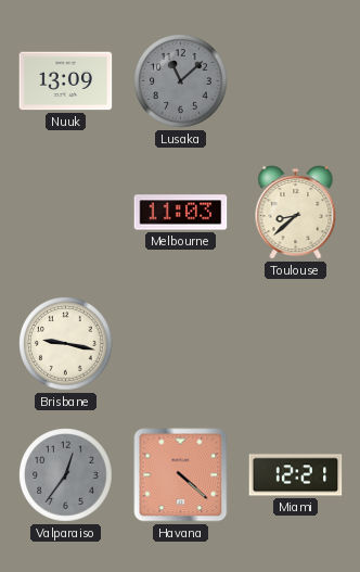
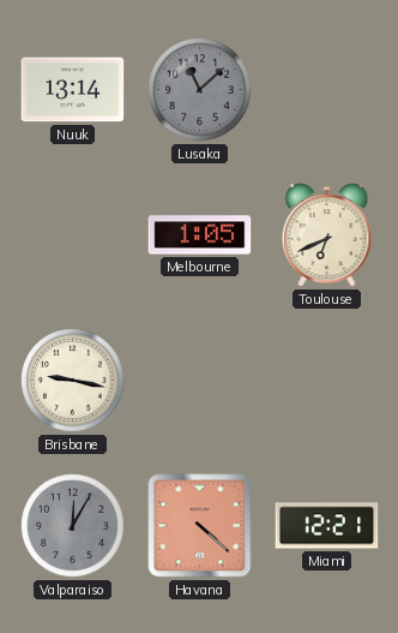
Nuuk: 13:09 -> 13:14 (73, 90)
Melbourne: 11:03 -> 1:05 (200, 235)
Toulouse: 8:38 -> 6:41 (327, 235)
Valparaiso: 12:36 -> 12:05 (73, 526)
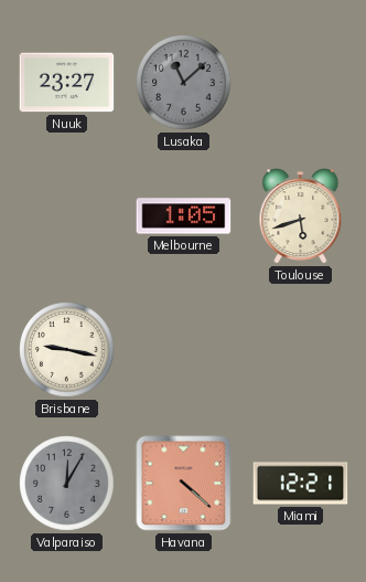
Nuuk: 13:14 -> 23:27 (67, 83)
Toulouse: 6:41 -> 5:42 (301, 216)
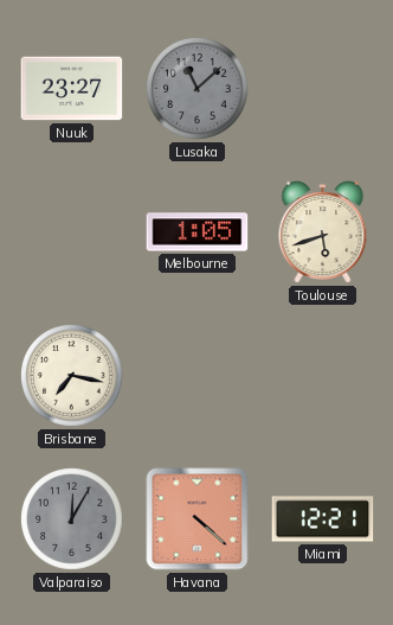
Brisbane: 9:17 -> 7:17 (72, 376)
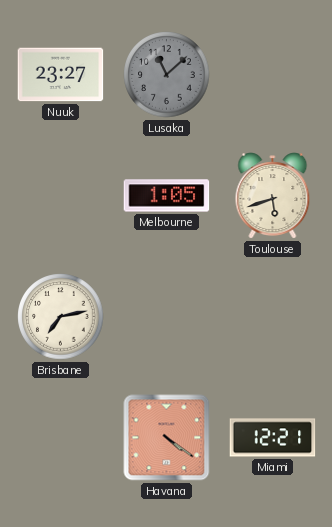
Brisbane: 7:17 -> 7:13 (61, 317)
Valparaiso: 12:05 -> none (72, 519)
Havana: 4:22 -> 4:21 (167, 438)
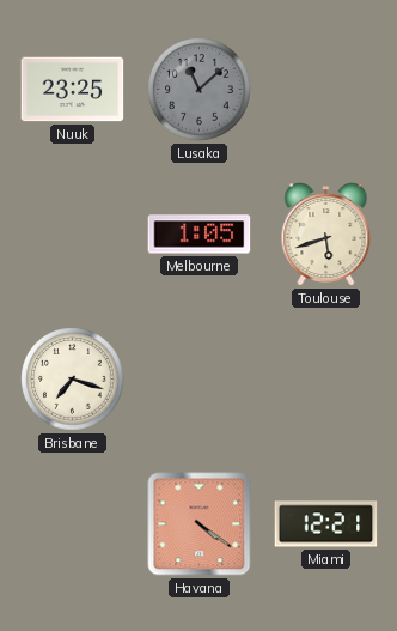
Nuuk: 23:27 -> 23:25 (73, 90)
Brisbane: 7:13 -> 7:18 (73, 380)
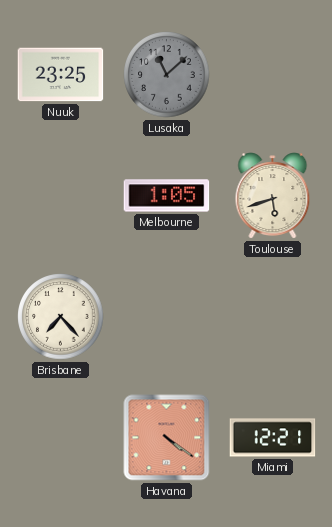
Brisbane: 7:18 -> 7:23 (61, 317)
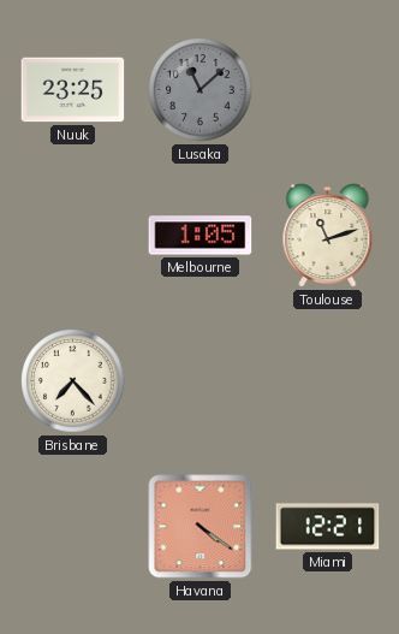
Toulouse: 5:42 -> 11:12 (328, 236)
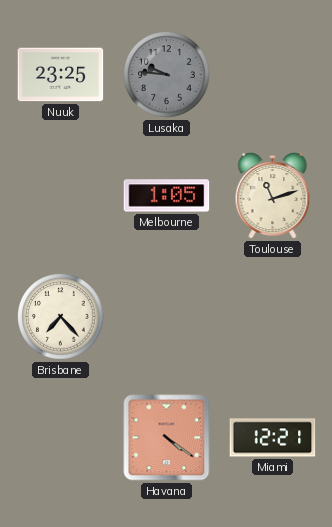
Lusaka: 11:08 -> 9:46 (167, 75)
